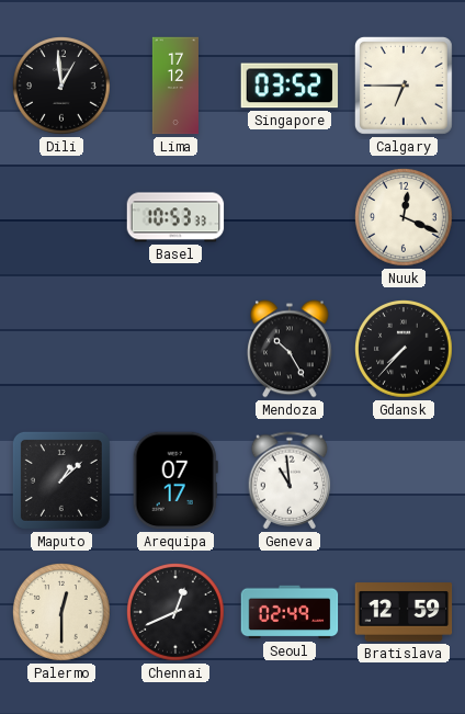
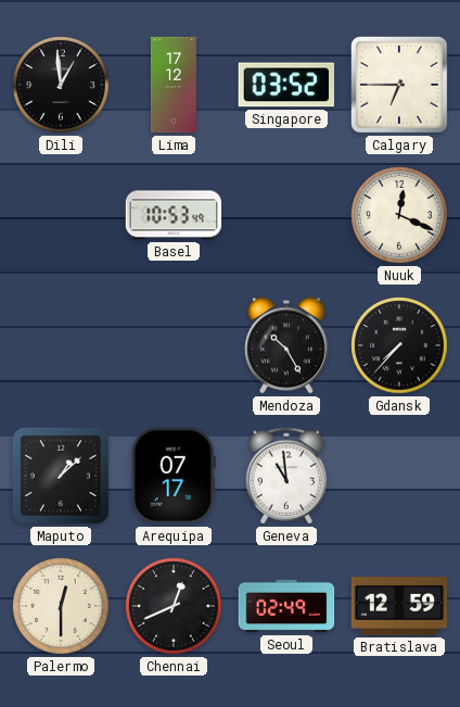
Basel: 10:53:33 -> 10:53:49 (174, 215)
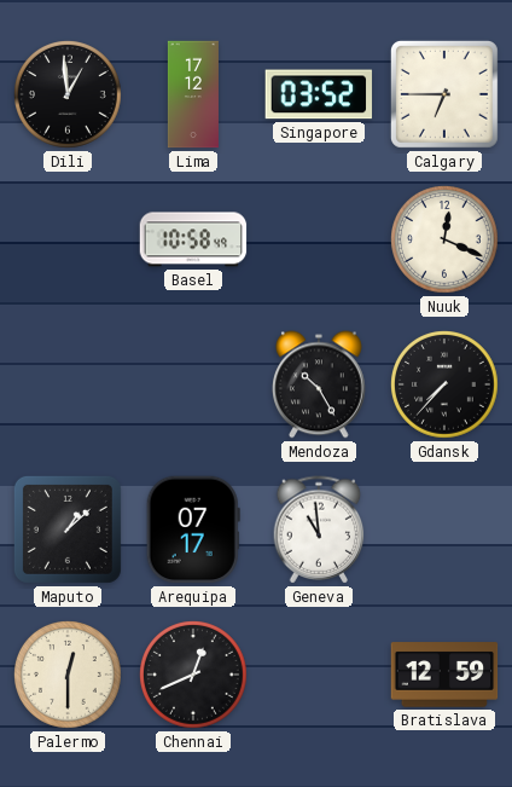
Basel: 10:53 -> 10:58 (193, 239)
Seoul: 02:49 -> none (286, 606)
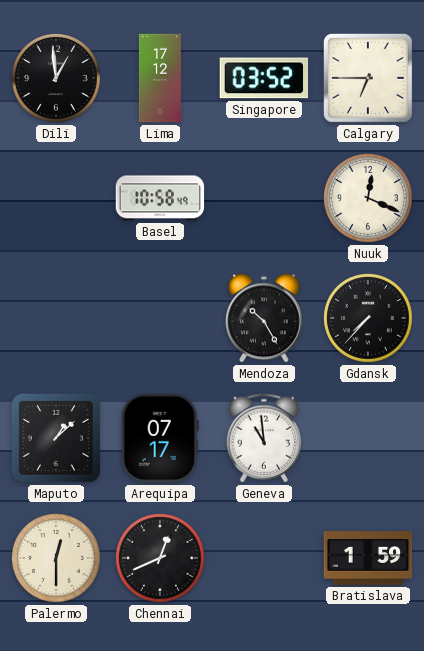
Bratislava: 12:59 -> 1:59 (368, 558)
